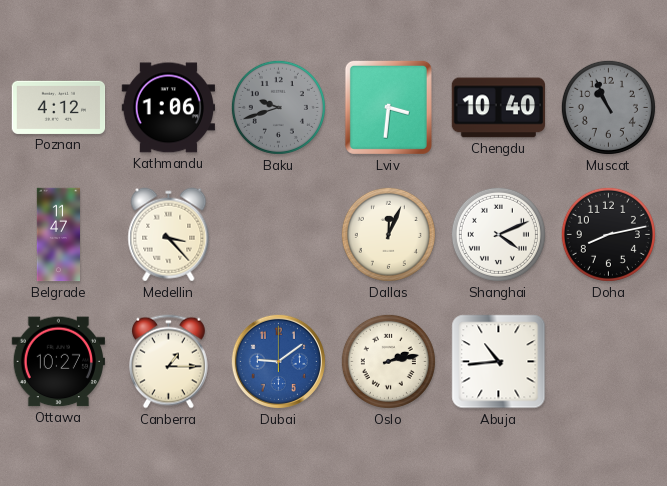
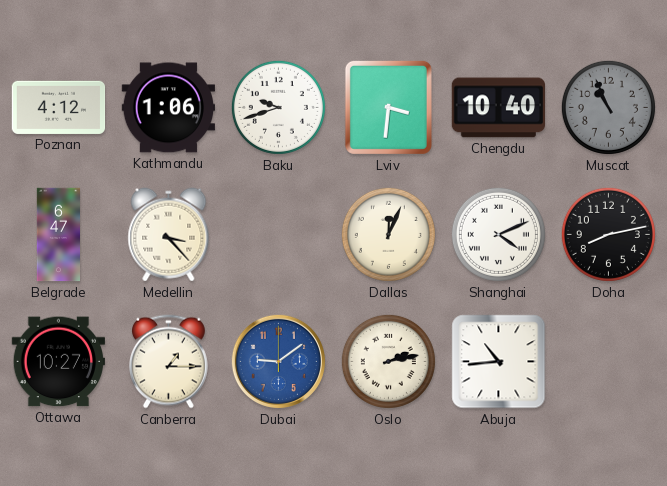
Baku dial: grey -> white (278, 107)
Belgrade: 11:47 -> 6:47 (59, 235)
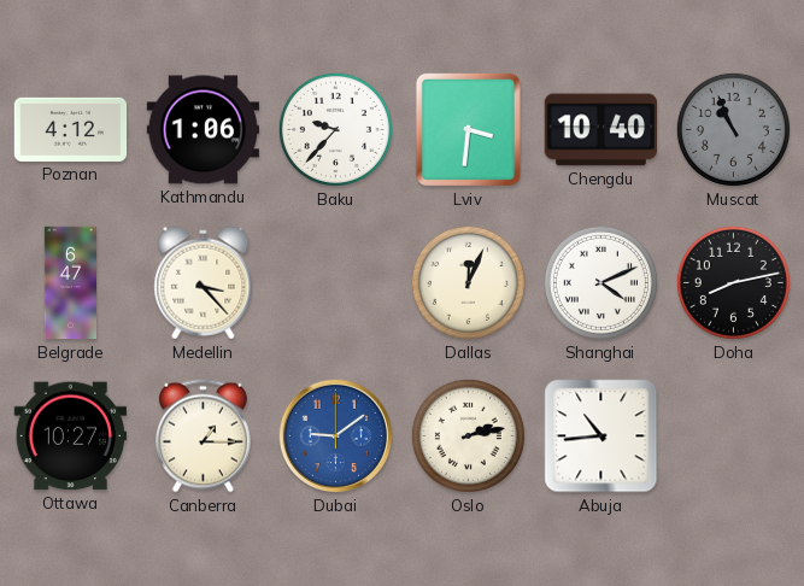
Baku: 9:42 -> 9:37 (335, 129)
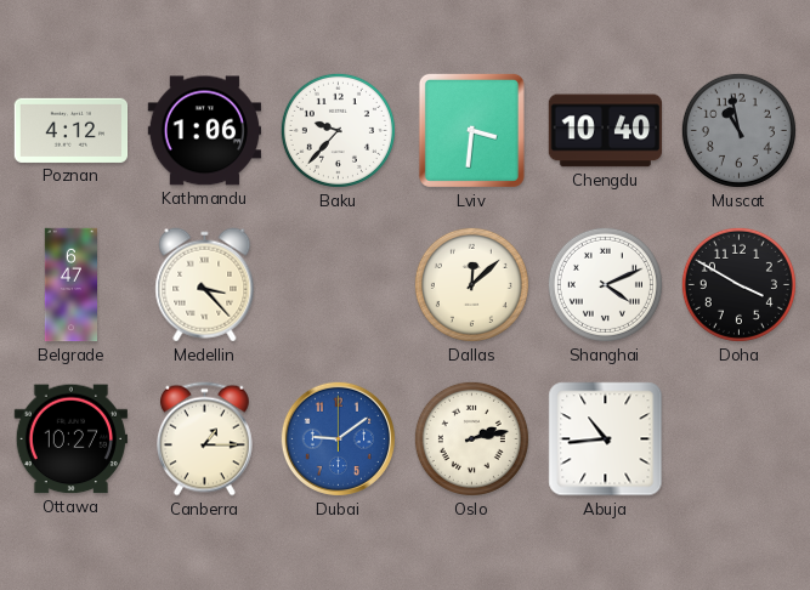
Muscat: 10:56 -> 10:58 (738, 130)
Dallas: 12:04 -> 12:08 (471, 284)
Doha: 8:13 -> 3:50 (738, 284)
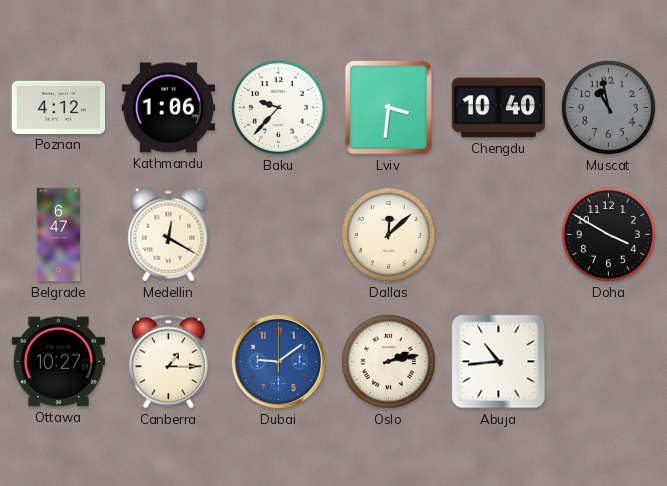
Medellin: 3:23 -> 12:20 (169, 235)
Shanghai: 4:11 -> none (605, 284)
